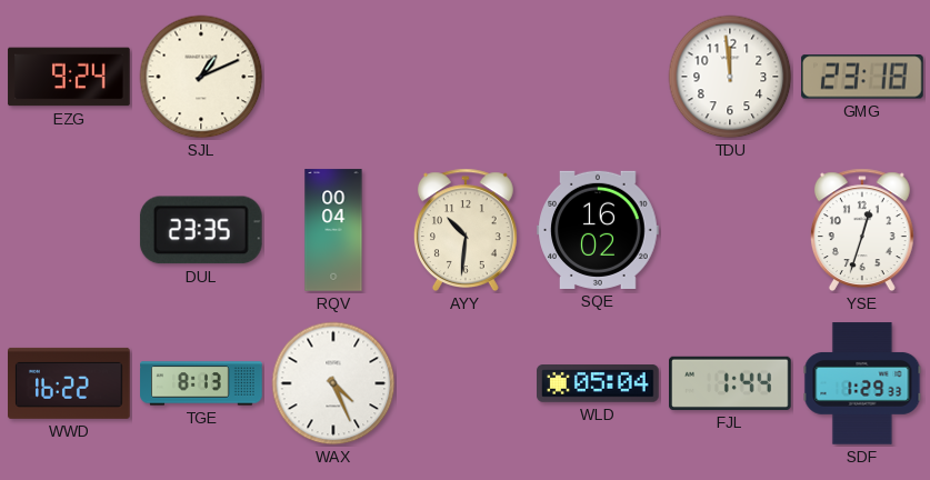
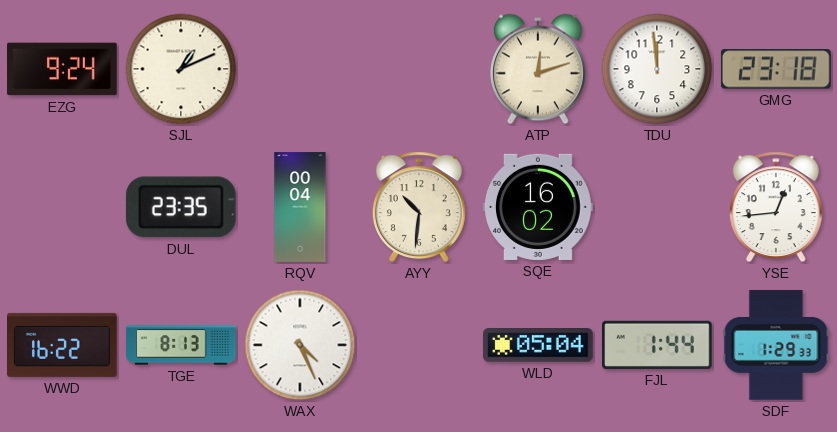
ATP: none -> 12:12 (538, 69)
YSE: 12:33 -> 12:44 (776, 207)
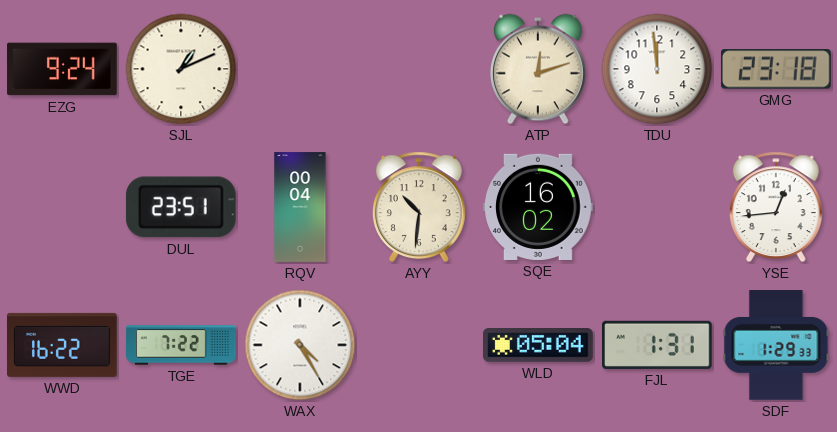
DUL: 23:35 -> 23:51 (181, 207)
TGE: 8:13 -> 7:22 (181, 345)
WAX: 4:26 -> 4:25 (300, 345)
FJL: 1:44 -> 1:31 (658, 345)
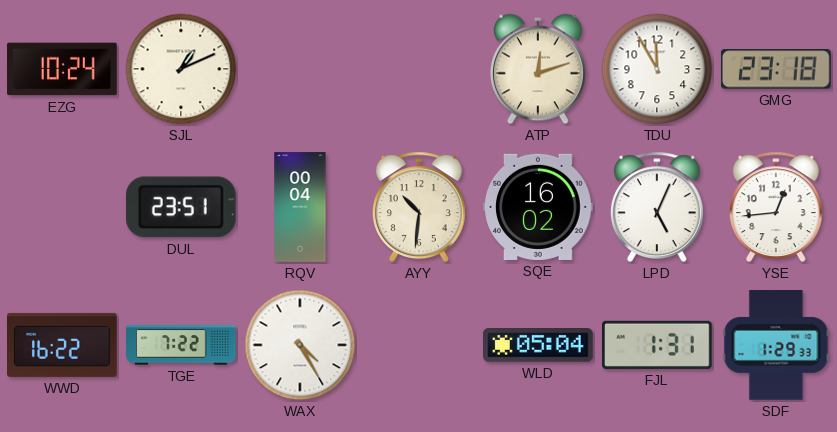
EZG: 9:24 -> 10:24 (62, 69)
TDU: 11:59 -> 11:55 (657, 69)
LPD: none -> 5:04 (657, 207)
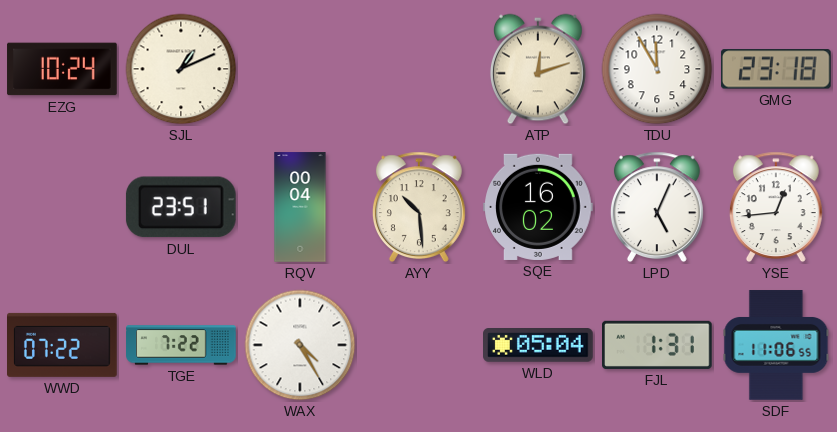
AYY: 10:31 -> 10:29 (419, 207)
WWD: 16:22 -> 07:22 (62, 345)
SDF: 1:29 -> 11:06 (776, 345)
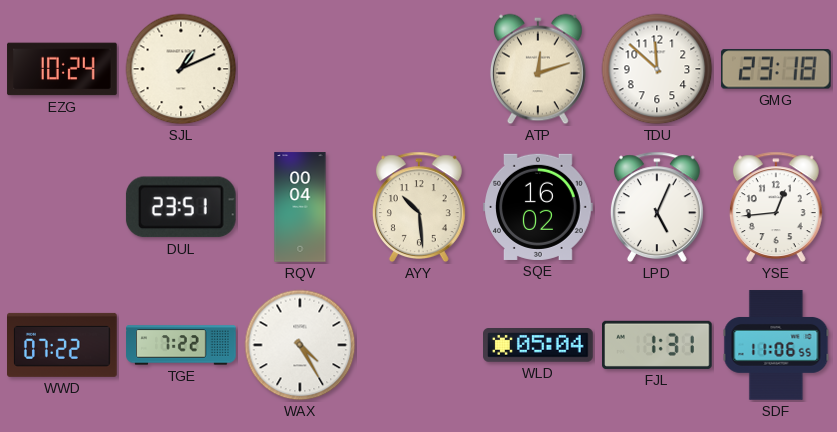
TDU: 11:55 -> 11:52 (657, 69)
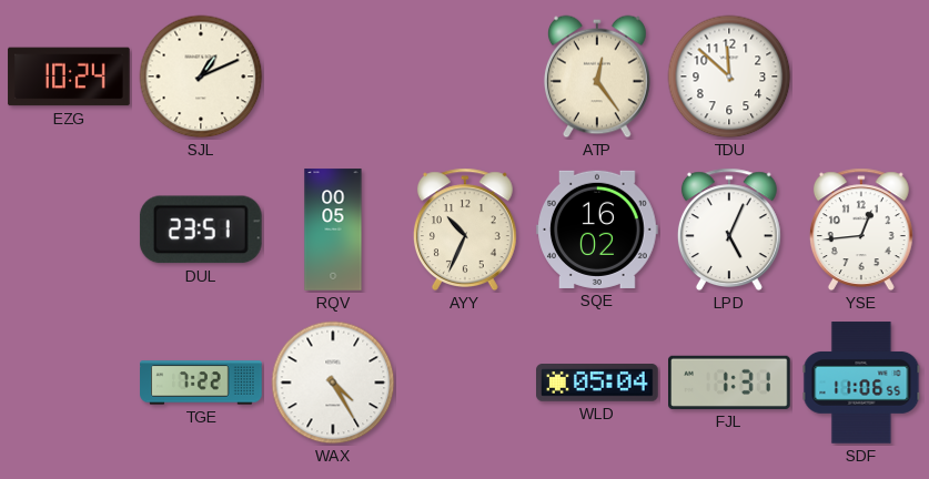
ATP: 12:12 -> 12:24 (597, 77)
GMG: 23:18 -> none (776, 69)
RQV: 00:04 -> 00:05 (333, 230)
AYY: 10:29 -> 10:34 (465, 230)
WWD: 07:22 -> none (62, 345)
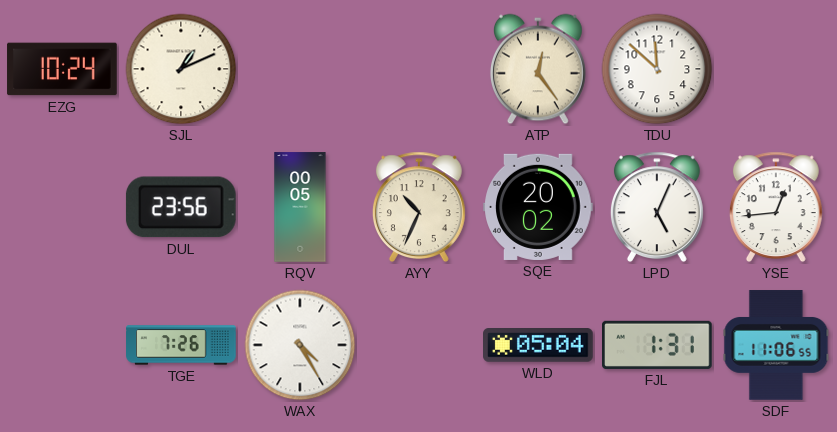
DUL: 23:51 -> 23:56 (181, 207)
SQE: 16:02 -> 20:02 (538, 207)
TGE: 7:22 -> 7:26 (181, 345)
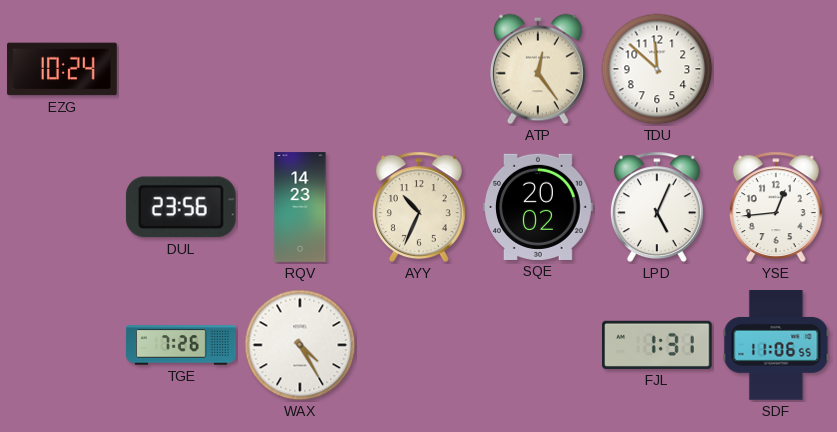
SJL: 1:11 -> none (181, 69)
RQV: 00:05 -> 14:23 (300, 207)
WLD: 05:04 -> none (539, 345)
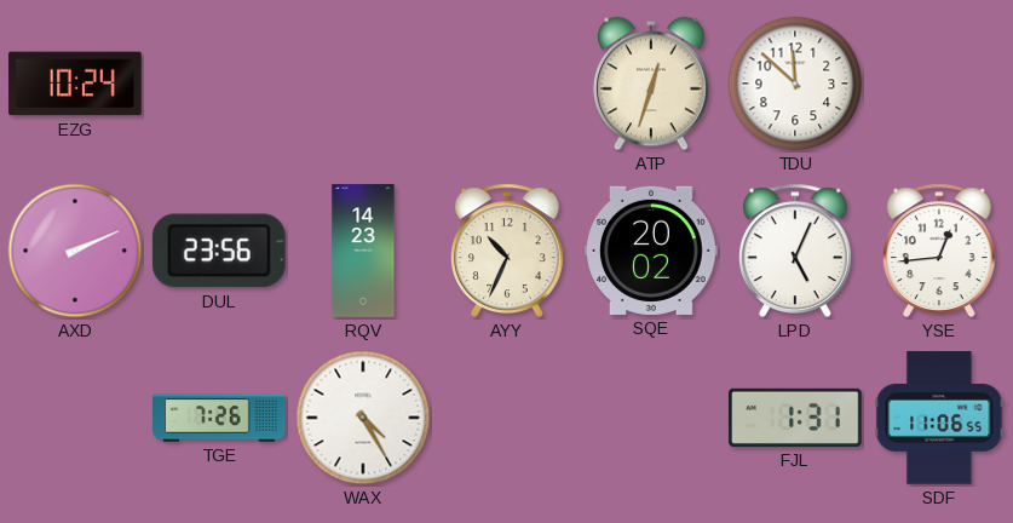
ATP: 12:24 -> 12:33 (651, 84)
AXD: none -> 2:11 (75, 251)
